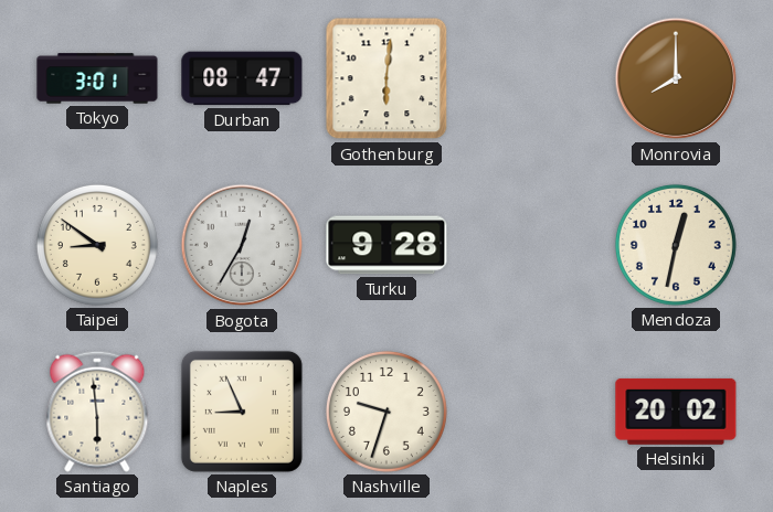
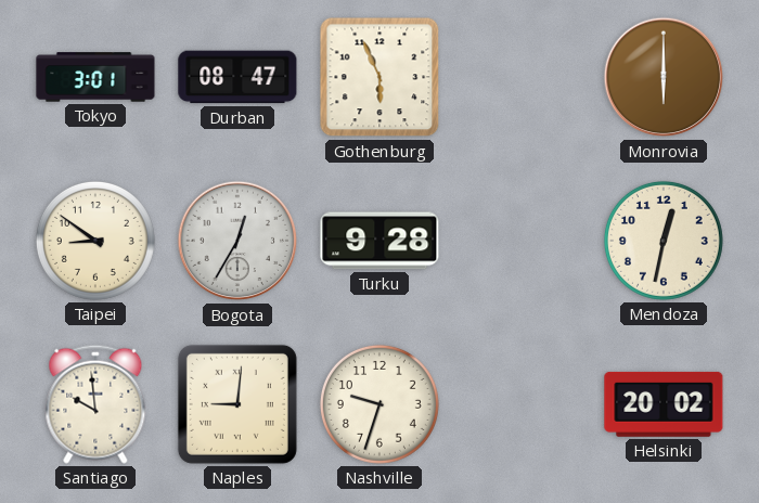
Gothenburg: 6:01 -> 5:56 (379, 77)
Monrovia: 8:00 -> 6:00 (664, 77)
Santiago: 5:59 -> 9:59 (95, 404)
Naples: 8:56 -> 9:01 (237, 404)
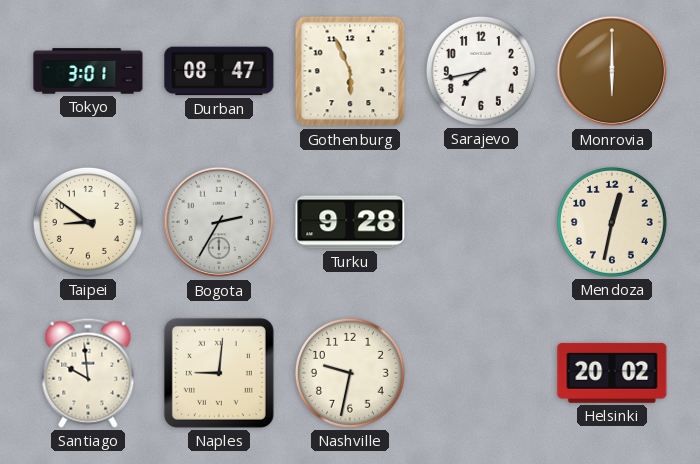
Sarajevo: none -> 7:43 (481, 71)
Bogota: 12:35 -> 2:35 (219, 222)
Nashville: 9:33 -> 9:32 (350, 373)
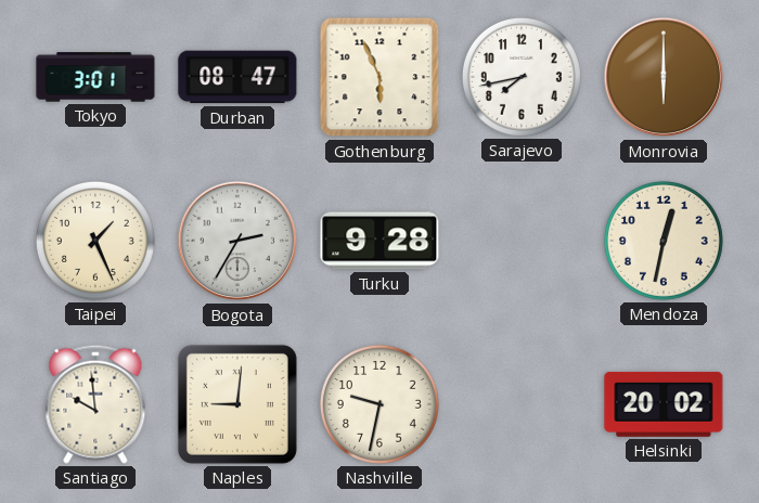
Taipei: 8:51 -> 1:26 (95, 241)
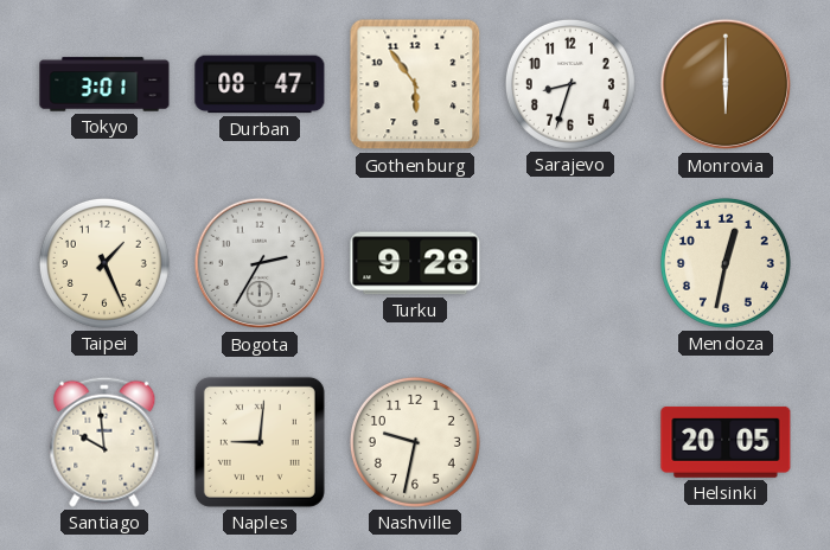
Gothenburg: 5:56 -> 5:54 (415, 84)
Sarajevo: 7:43 -> 8:33 (570, 84)
Helsinki: 20:02 -> 20:05 (726, 442)
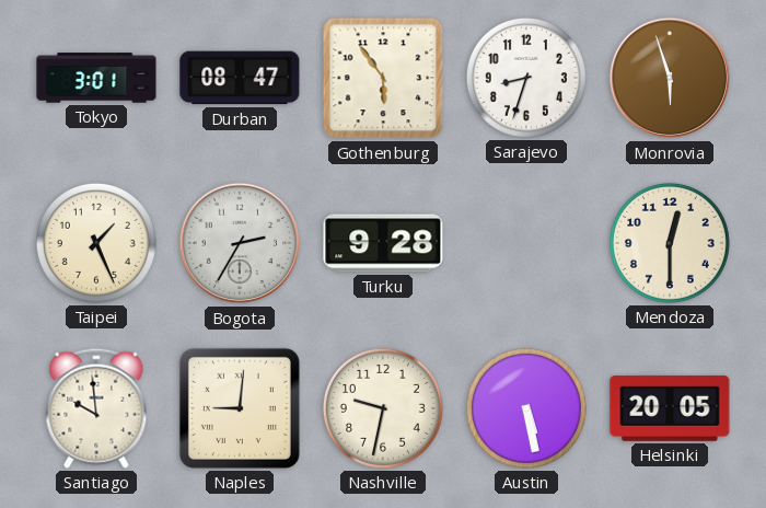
Monrovia: 6:00 -> 5:57 (670, 78)
Mendoza: 12:32 -> 12:30 (670, 243)
Austin: none -> 5:28 (526, 408)
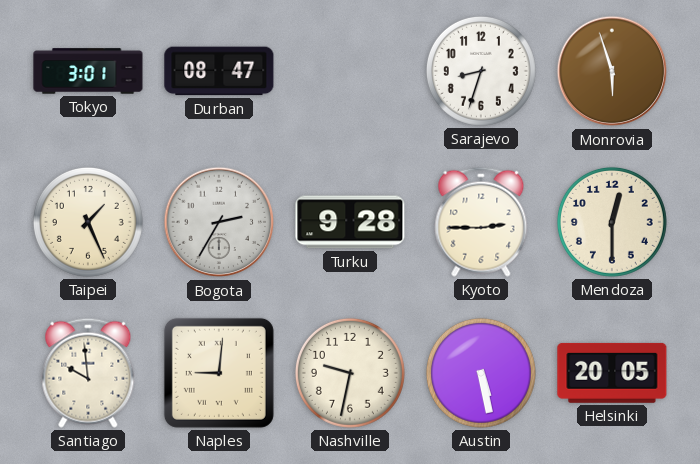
Gothenburg: 5:54 -> none (383, 78)
Kyoto: none -> 2:45 (481, 222)
